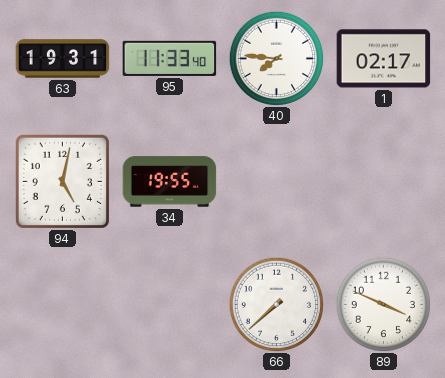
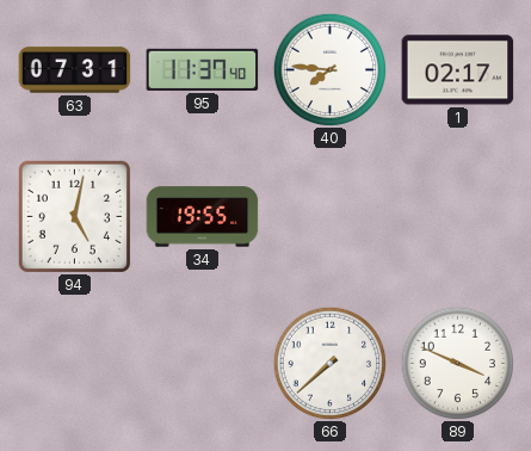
63: 19:31 -> 07:31 (75, 70)
95: 11:33 -> 11:37 (203, 69)
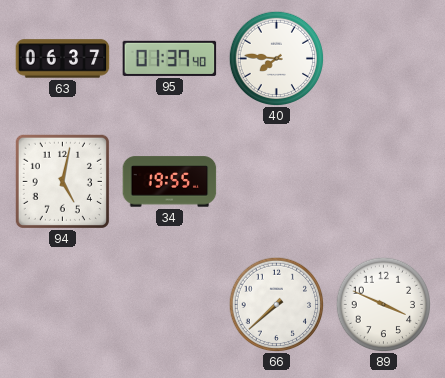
63: 07:31 -> 06:37 (63, 59)
95: 11:37 -> 01:37 (170, 58)
1: 02:17 -> none (458, 70)
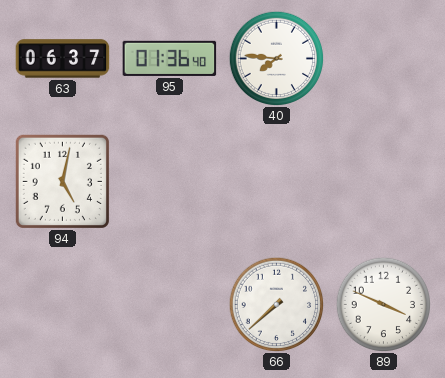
95: 01:37 -> 01:36 (170, 58)
34: 19:55 -> none (170, 182)
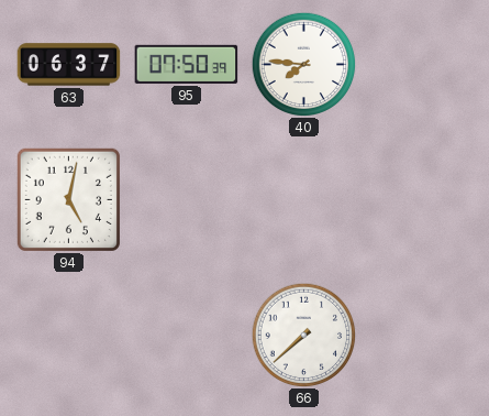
95: 01:36 -> 07:50 (187, 64)
89: 3:49 -> none (383, 304)
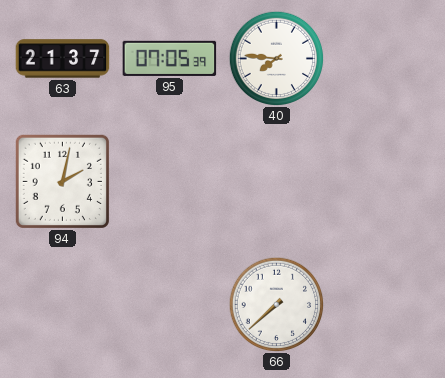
63: 06:37 -> 21:37 (63, 59)
95: 07:50 -> 07:05 (170, 58)
94: 5:02 -> 2:02 (62, 181)
